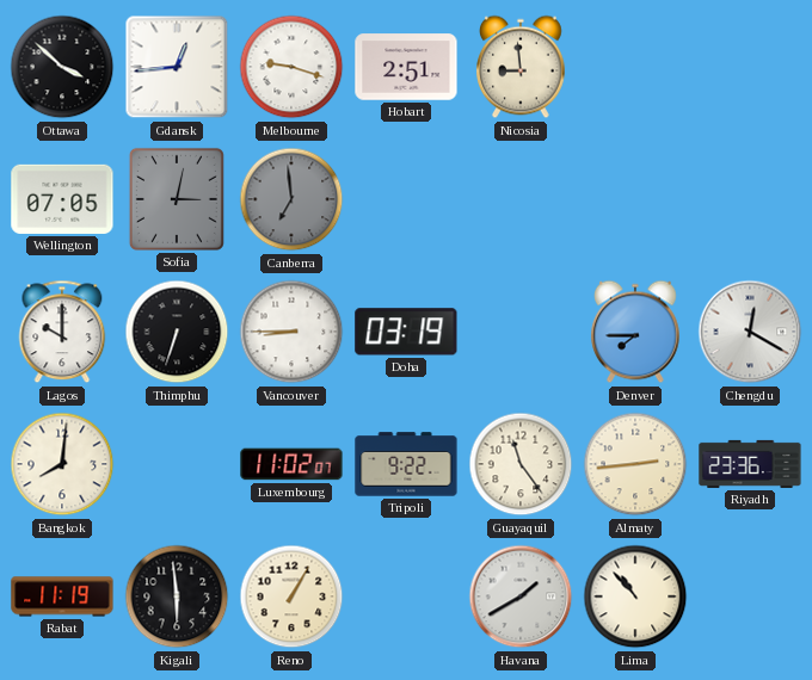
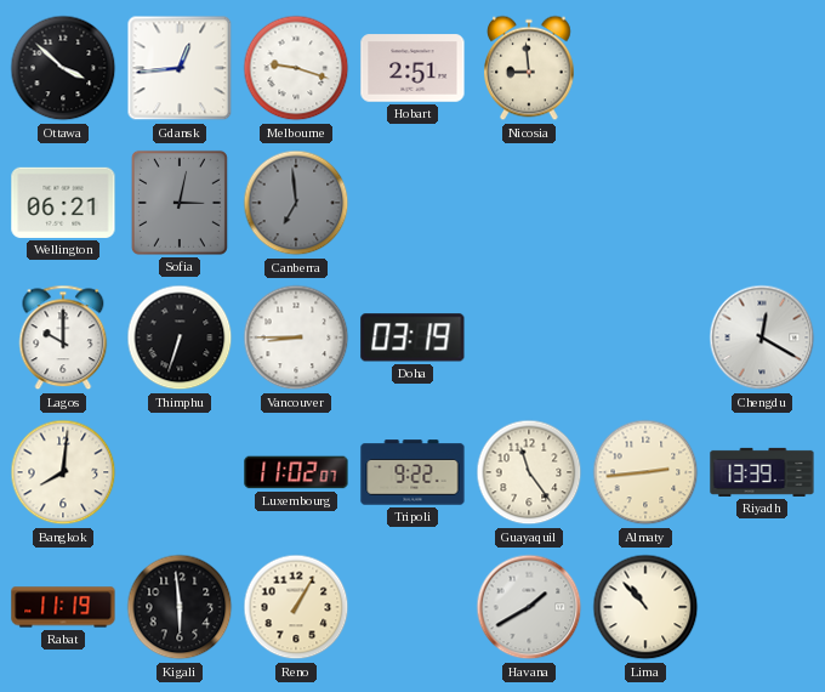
Wellington: 07:05 -> 06:21 (63, 203)
Denver: 7:45 -> none (636, 332)
Riyadh: 23:36 -> 13:39 (762, 472)
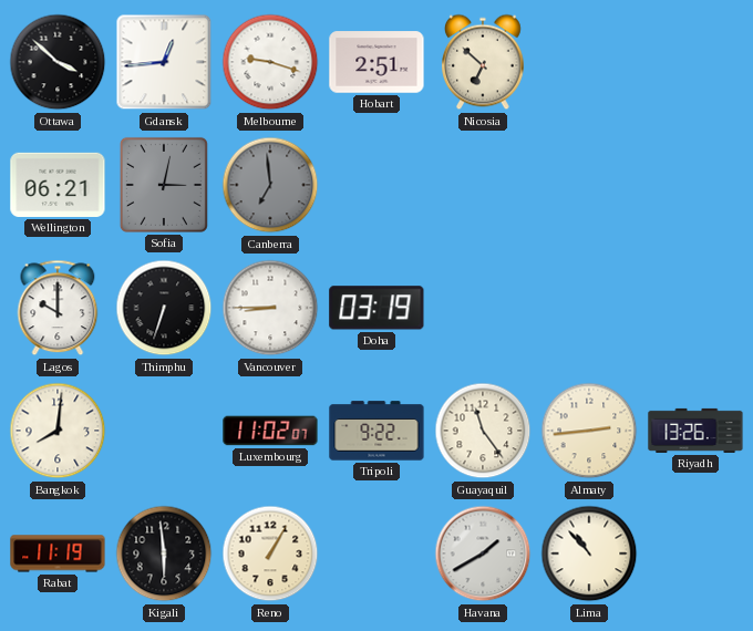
Nicosia: 8:59 -> 6:52 (484, 62)
Chengdu: 12:20 -> none (762, 338)
Riyadh: 13:39 -> 13:26 (695, 431)
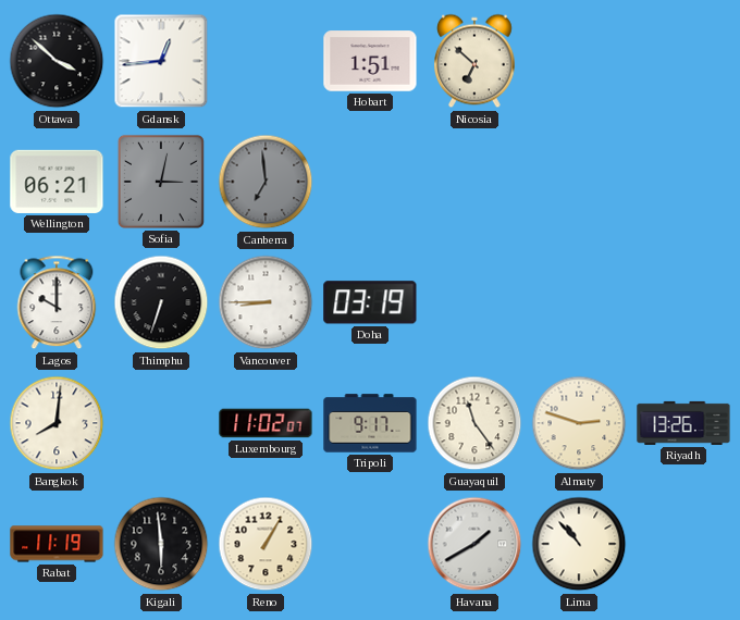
Melbourne: 9:18 -> none (270, 62)
Hobart: 2:51 -> 1:51 (370, 61)
Tripoli: 9:22 -> 9:17 (370, 423)
Almaty: 2:44 -> 2:48 (579, 423)
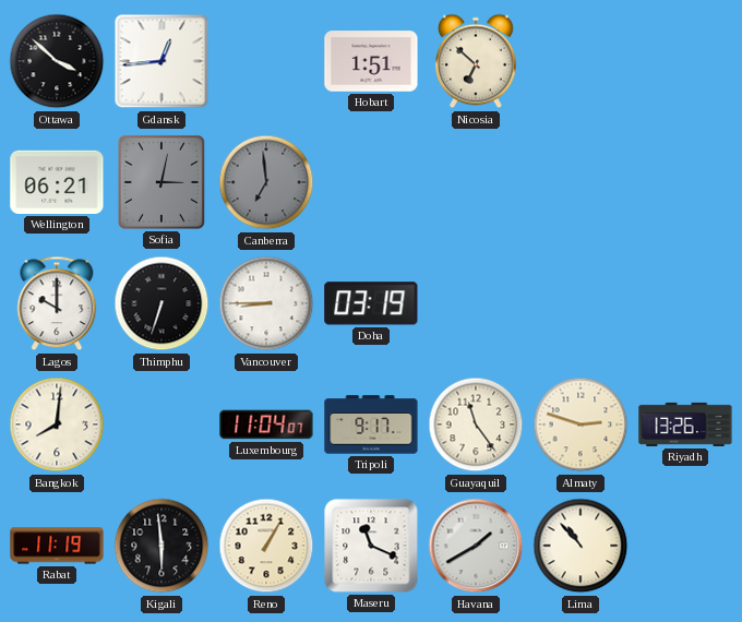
Luxembourg: 11:02 -> 11:04 (266, 424)
Maseru: none -> 11:19 (371, 546)
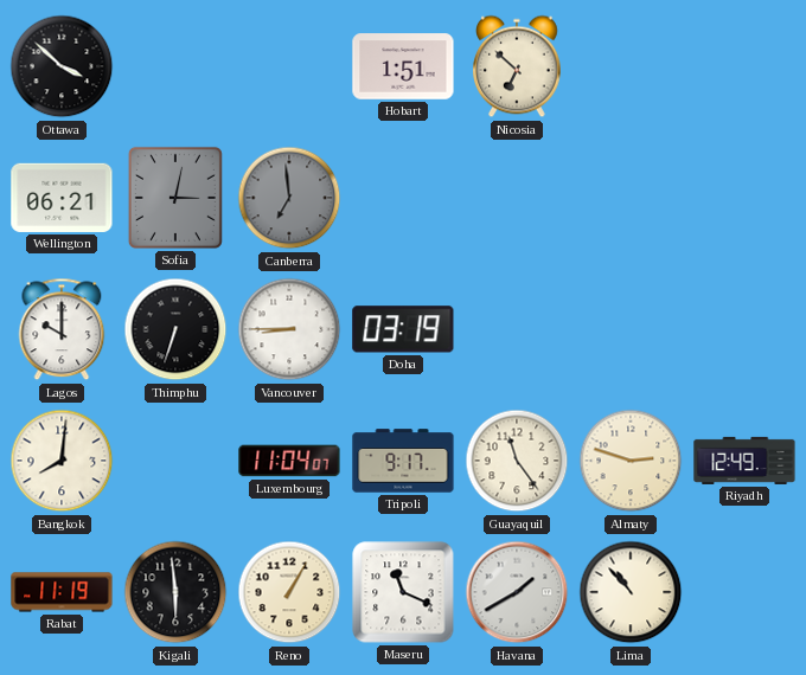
Gdansk: 12:44 -> none (161, 61)
Riyadh: 13:26 -> 12:49 (744, 461)
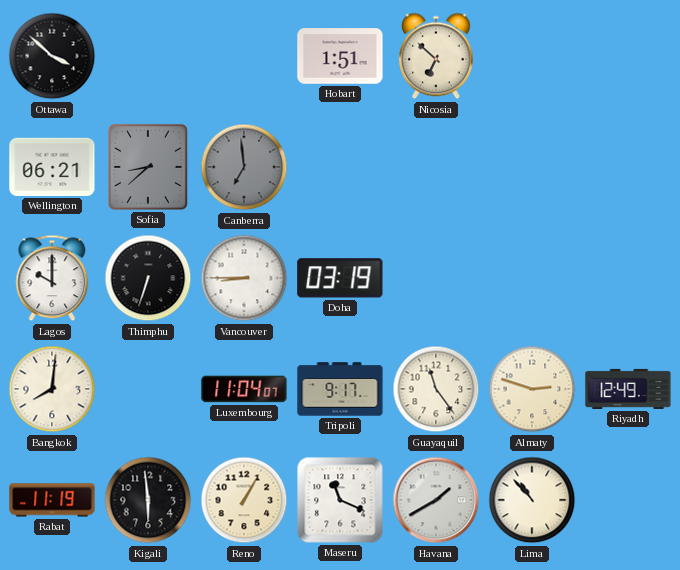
Sofia: 3:02 -> 8:38 (148, 167)
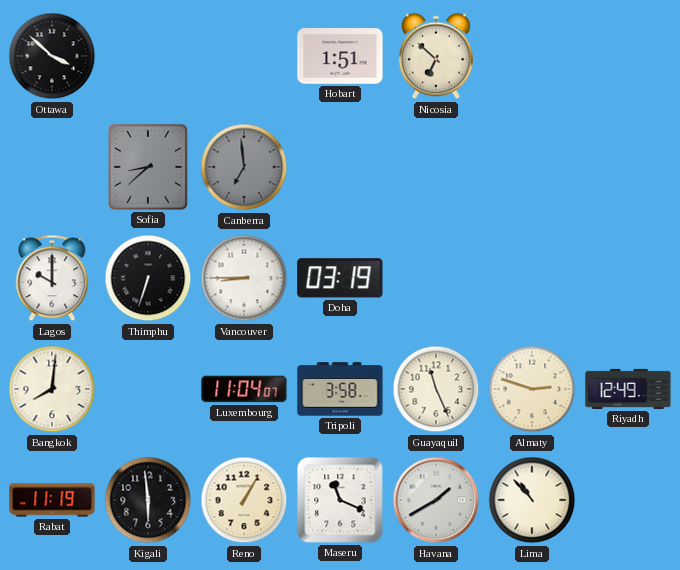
Wellington: 06:21 -> none (52, 167)
Tripoli: 9:17 -> 3:58 (340, 389)
Guayaquil: 11:24 -> 11:26 (436, 389)
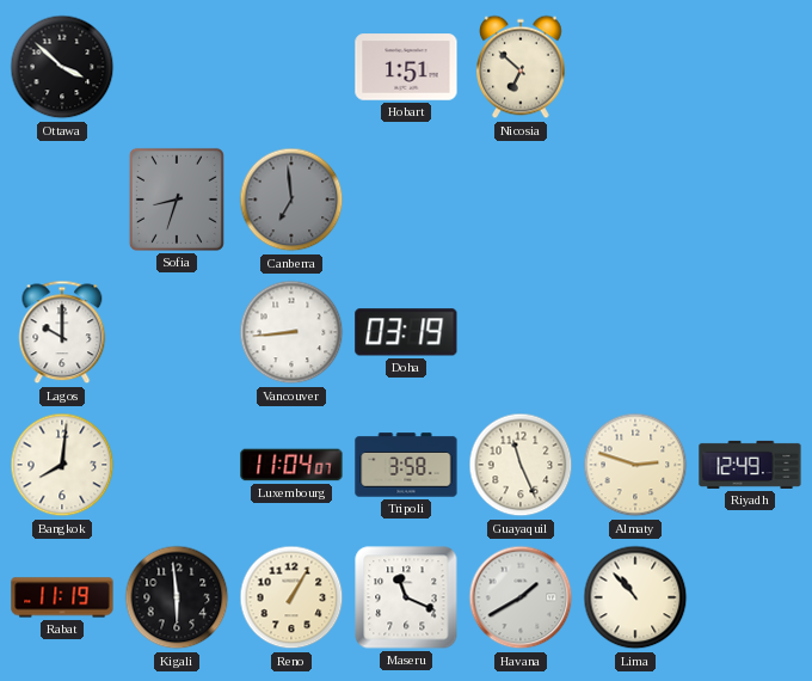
Sofia: 8:38 -> 8:33 (177, 200)
Thimphu: 6:33 -> none (148, 278)
Vancouver: 8:45 -> 8:44 (291, 332)
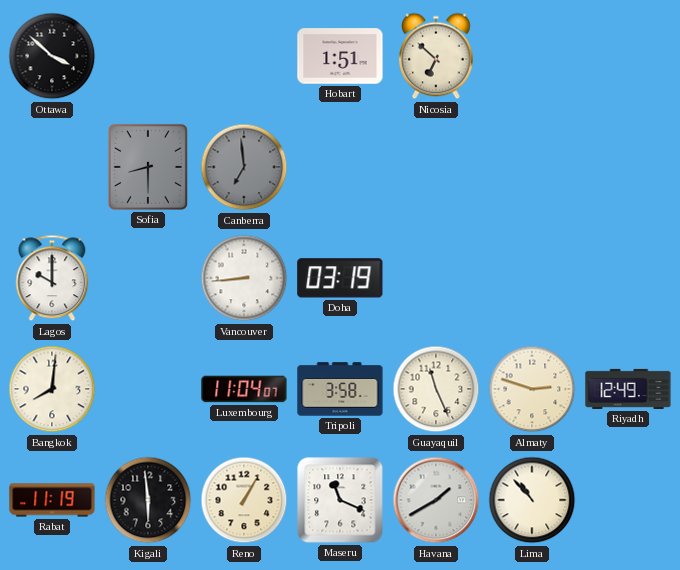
Sofia: 8:33 -> 8:30 (148, 167)
